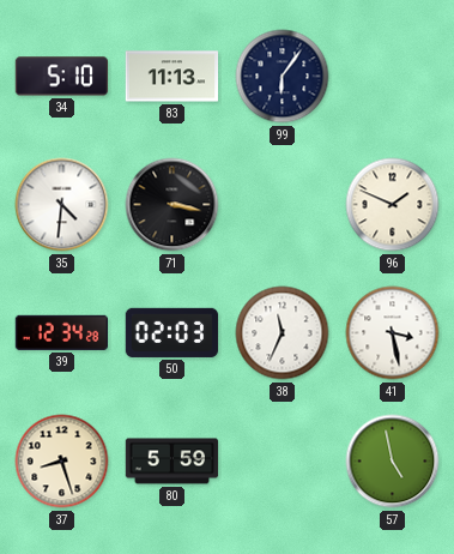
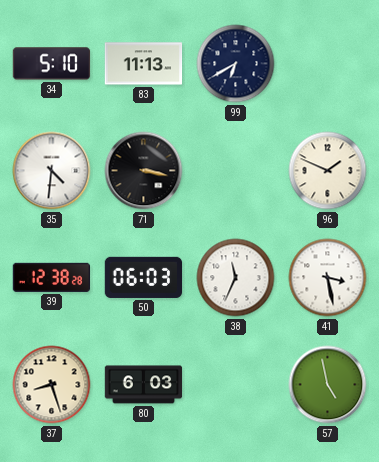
99: 6:06 -> 6:40 (236, 64)
39: 12:34 -> 12:38 (51, 277)
50: 02:03 -> 06:03 (144, 277)
80: 5:59 -> 6:03 (144, 385)
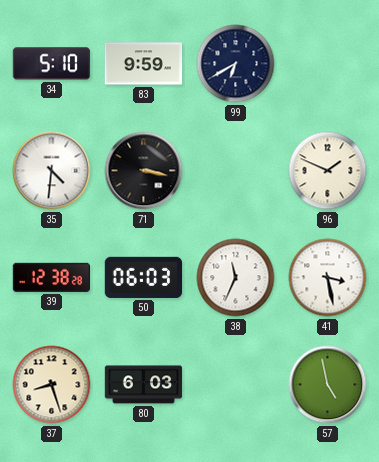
83: 11:13 -> 9:59 (144, 64)
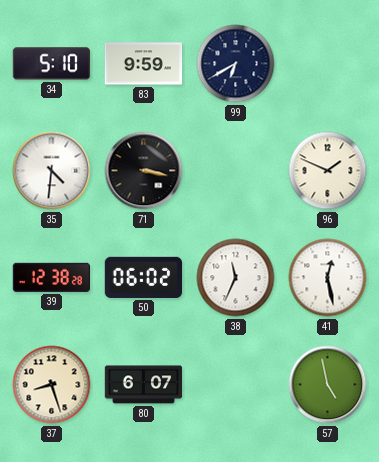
50: 06:03 -> 06:02 (144, 277)
41: 3:28 -> 12:28 (328, 278)
80: 6:03 -> 6:07 (144, 385)
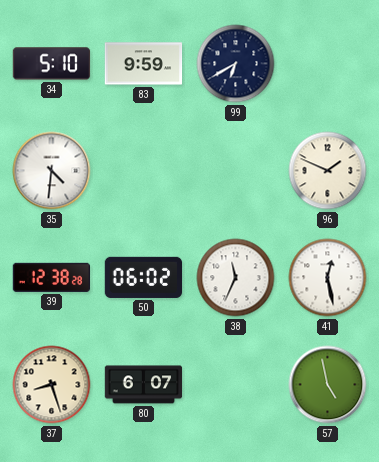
71: 3:17 -> none (144, 171)
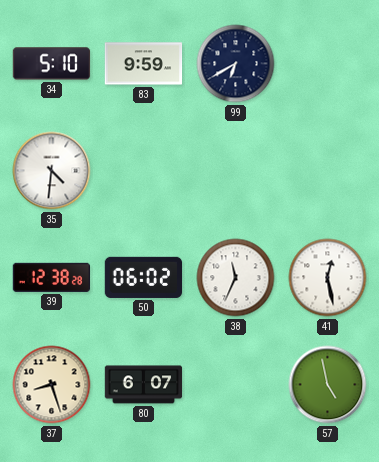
96: 1:49 -> none (328, 171)
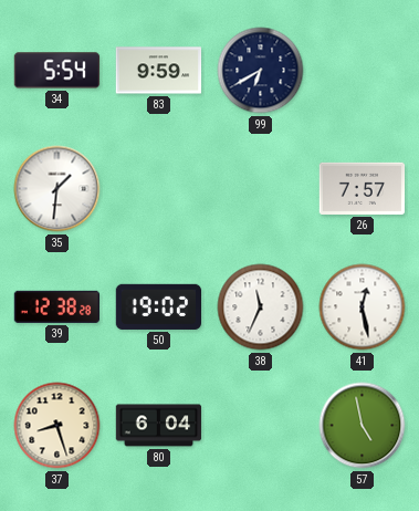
34: 5:10 -> 5:54 (57, 71)
35: 4:31 -> 1:31 (57, 189)
26: none -> 7:57 (363, 188)
50: 06:02 -> 19:02 (159, 306)
80: 6:07 -> 6:04 (159, 426)
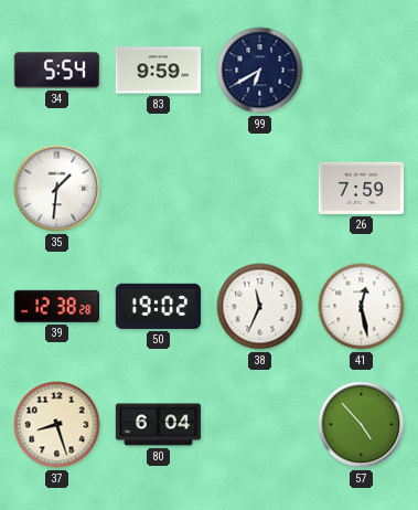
26: 7:57 -> 7:59 (362, 188)
57: 4:58 -> 4:53 (362, 425)
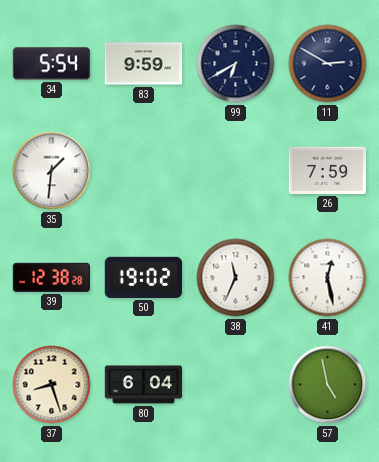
11: none -> 2:50 (328, 64)
57: 4:53 -> 4:58 (328, 385)
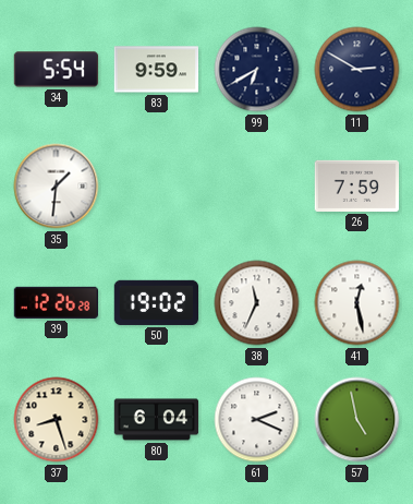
39: 12:38 -> 12:26 (56, 302)
61: none -> 2:19 (257, 420)
